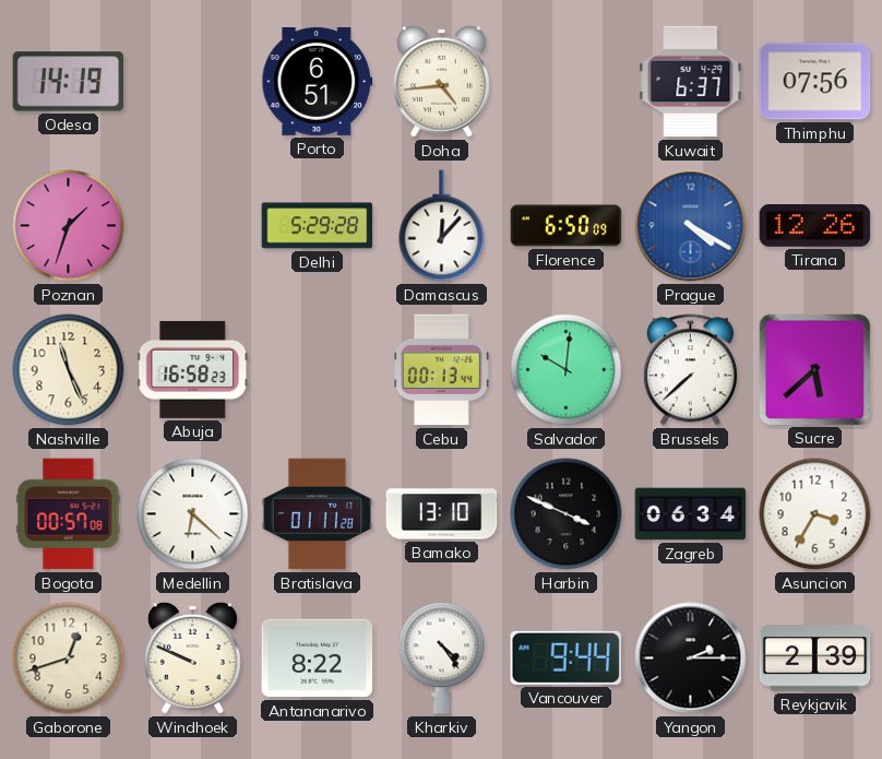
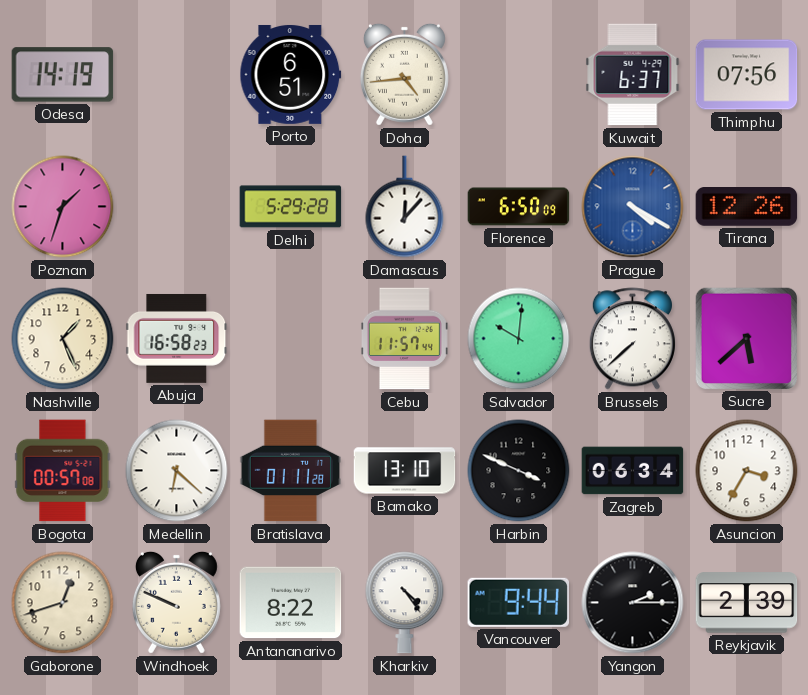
Nashville: 11:26 -> 1:26 (63, 339)
Cebu: 00:13 -> 11:57 (404, 339)
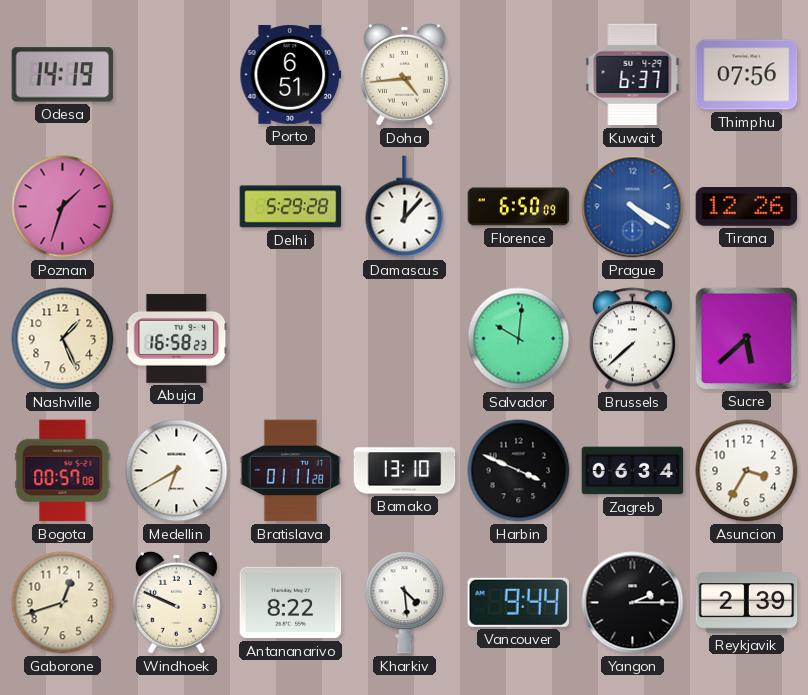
Cebu: 11:57 -> none (404, 339)
Medellin: 6:22 -> 6:40 (177, 471)
Kharkiv: 4:24 -> 4:29 (405, 603)
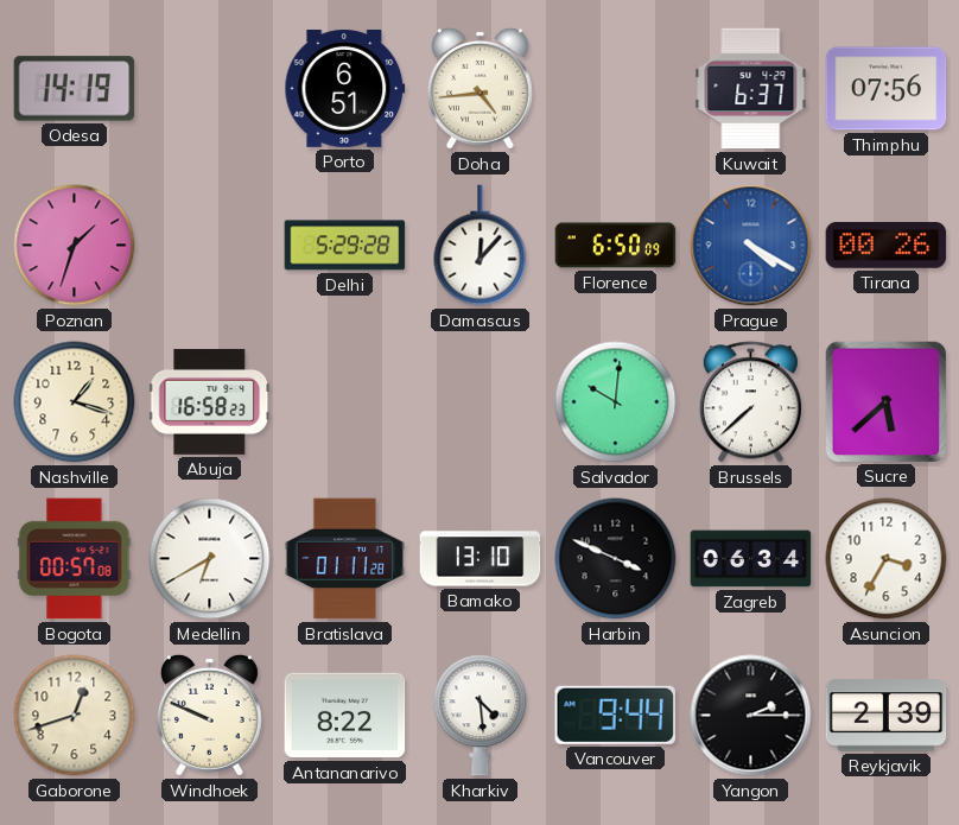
Tirana: 12:26 -> 00:26 (887, 246)
Nashville: 1:26 -> 1:18 (75, 402)
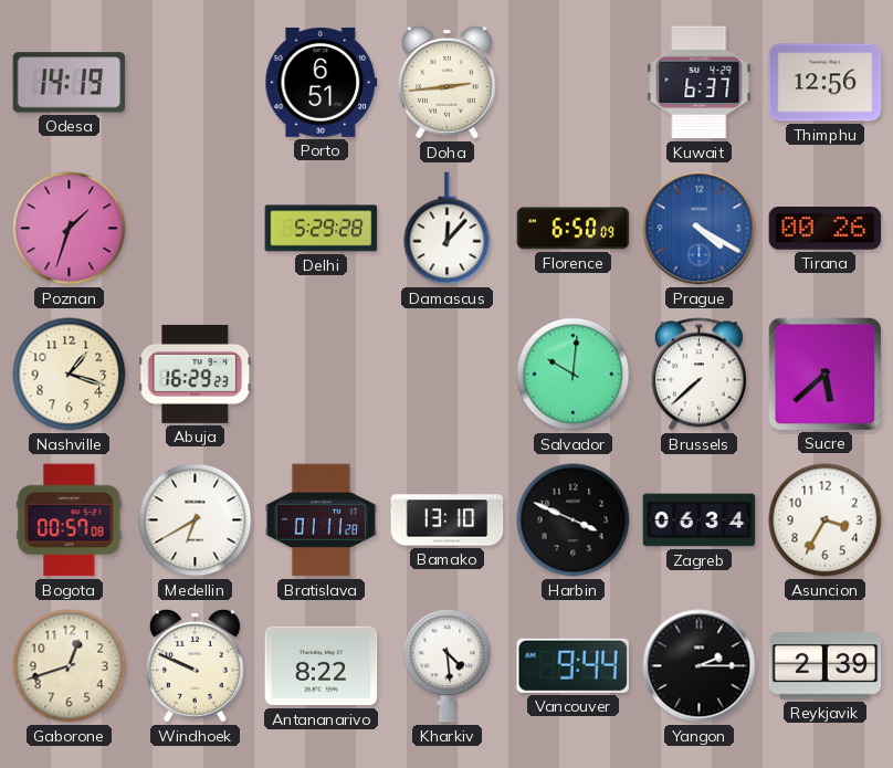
Doha: 4:44 -> 2:44 (446, 82)
Thimphu: 07:56 -> 12:56 (826, 83)
Abuja: 16:58 -> 16:29 (196, 374)
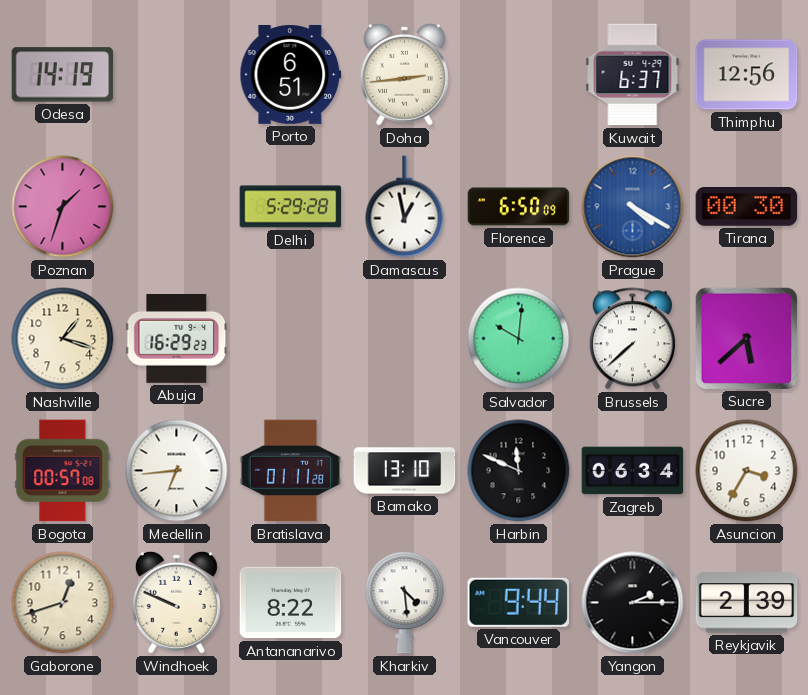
Damascus: 12:07 -> 12:58 (405, 207)
Tirana: 00:26 -> 00:30 (747, 207)
Medellin: 6:40 -> 6:44 (177, 471)
Harbin: 3:49 -> 11:49 (519, 471)
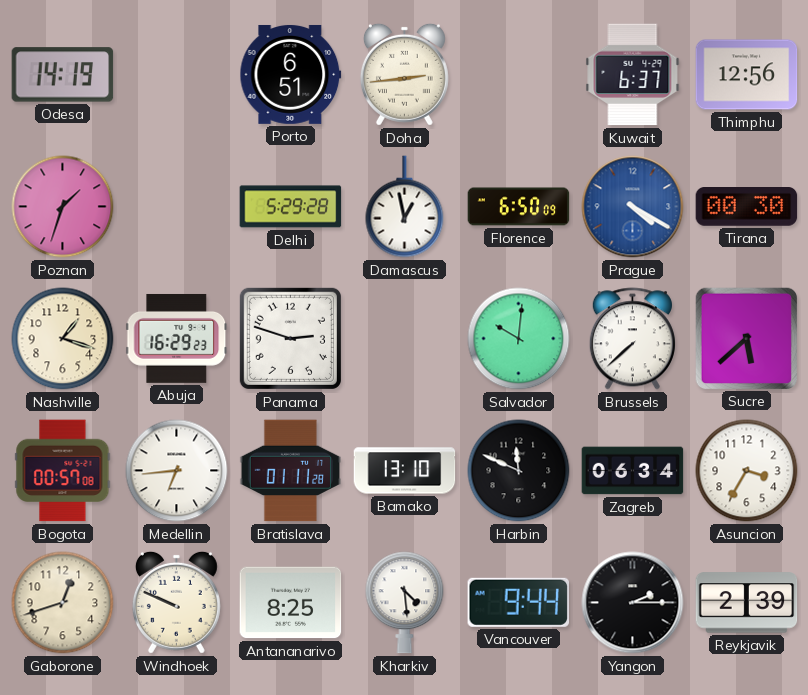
Panama: none -> 2:48 (290, 338)
Antananarivo: 8:22 -> 8:25 (291, 603)
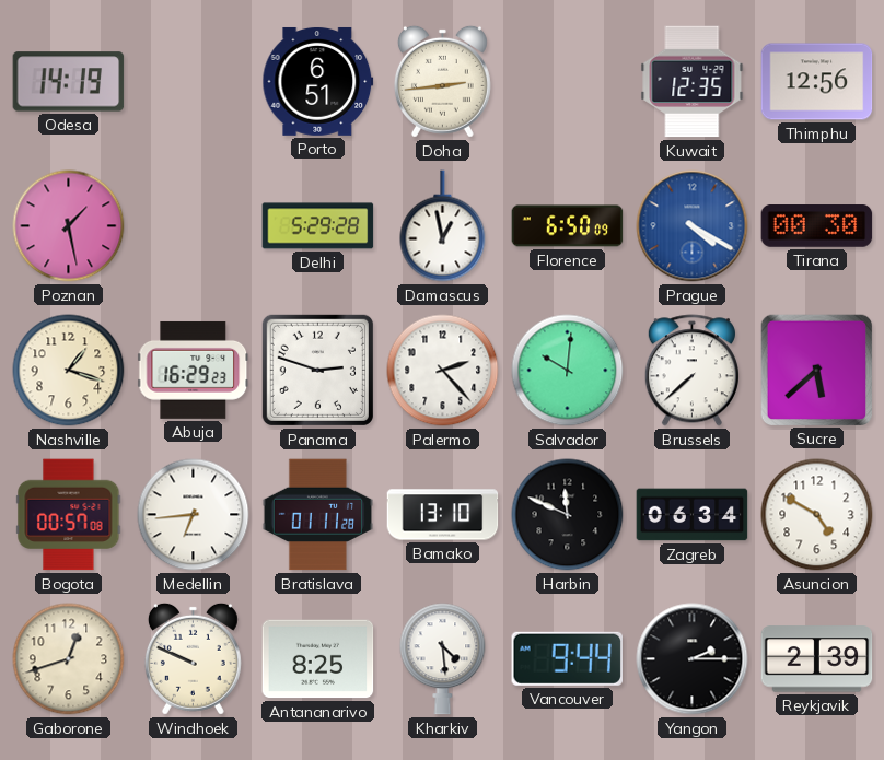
Kuwait: 6:37 -> 12:35 (693, 82)
Poznan: 1:33 -> 1:28 (69, 226)
Palermo: none -> 2:23 (443, 371)
Asuncion: 3:35 -> 4:50 (817, 515)
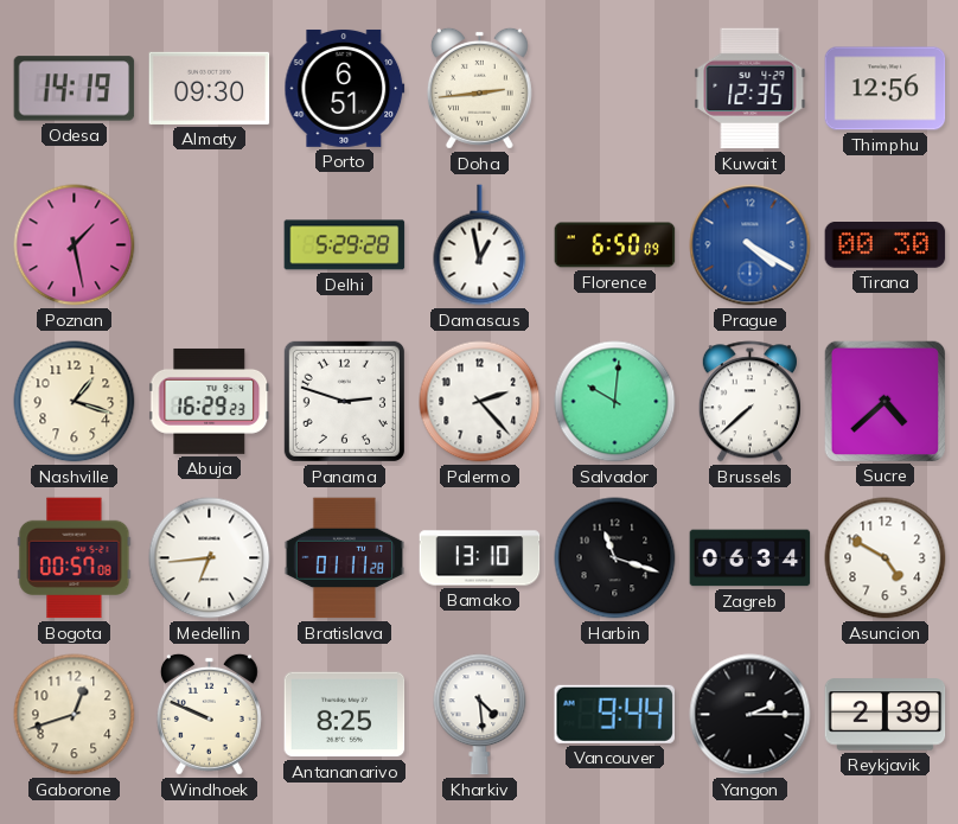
Almaty: none -> 09:30 (210, 88)
Sucre: 5:38 -> 4:38 (884, 401)
Harbin: 11:49 -> 11:18 (615, 558)
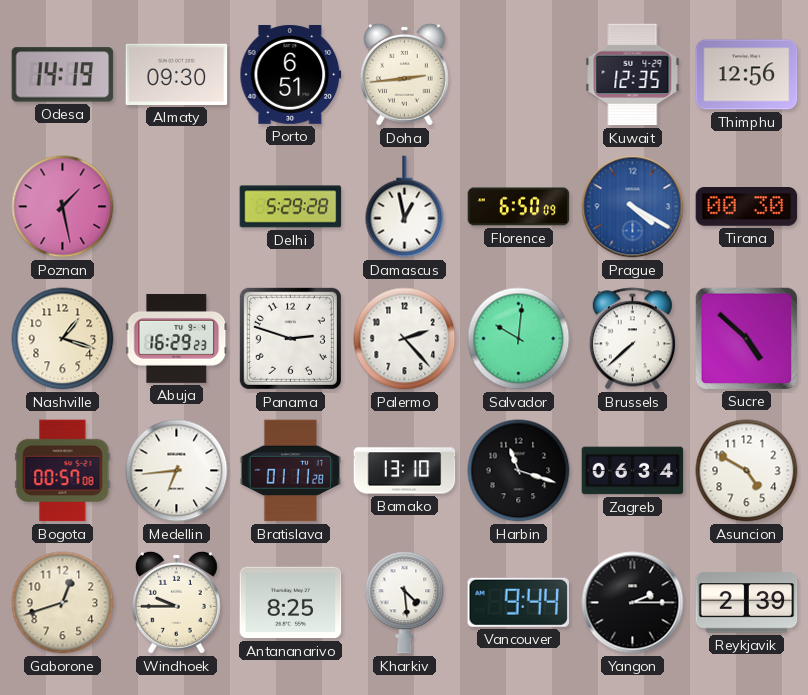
Sucre: 4:38 -> 4:52 (746, 338)
Windhoek: 9:49 -> 9:45 (176, 602)
